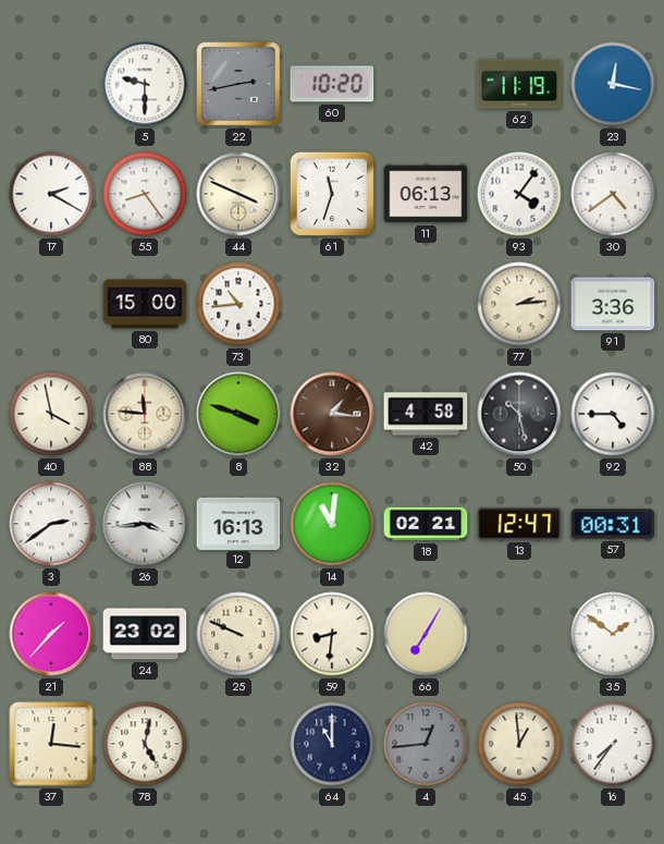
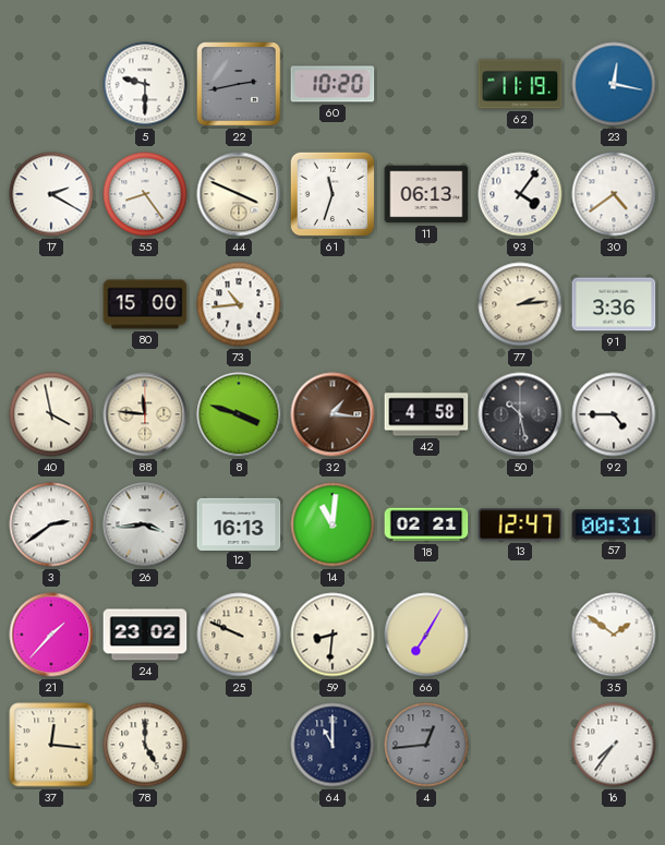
78: 5:02 -> 5:00 (145, 745)
45: 12:59 -> none (519, 744)
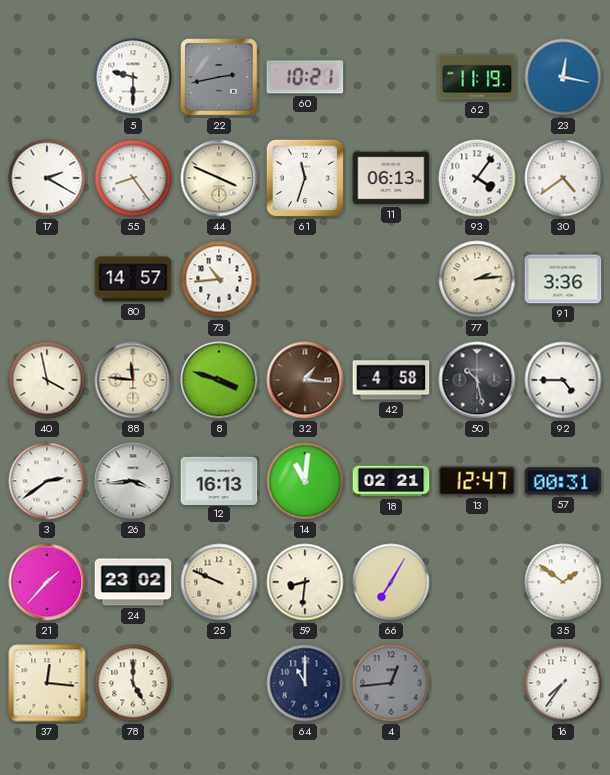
60: 10:20 -> 10:21 (305, 77)
80: 15:00 -> 14:57 (133, 279)
